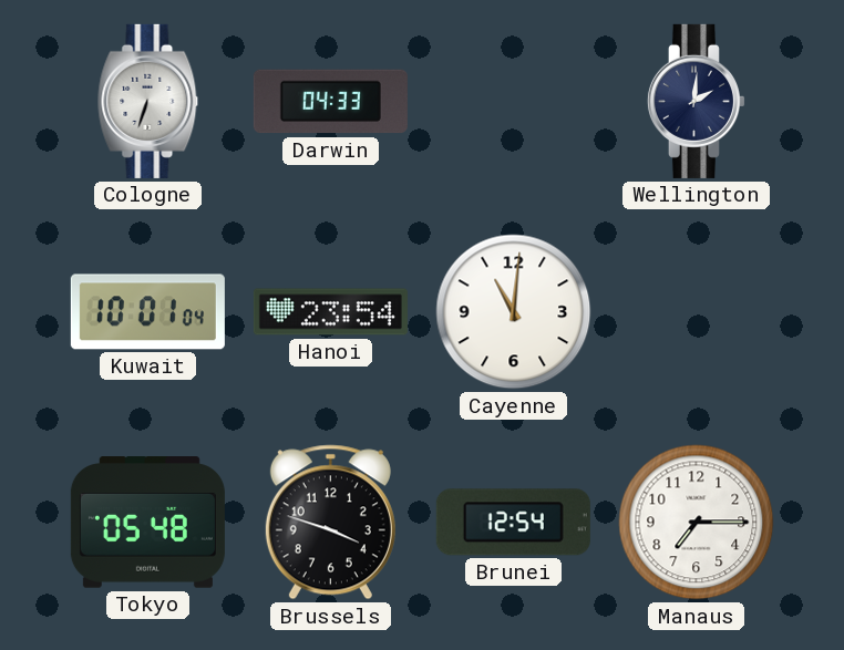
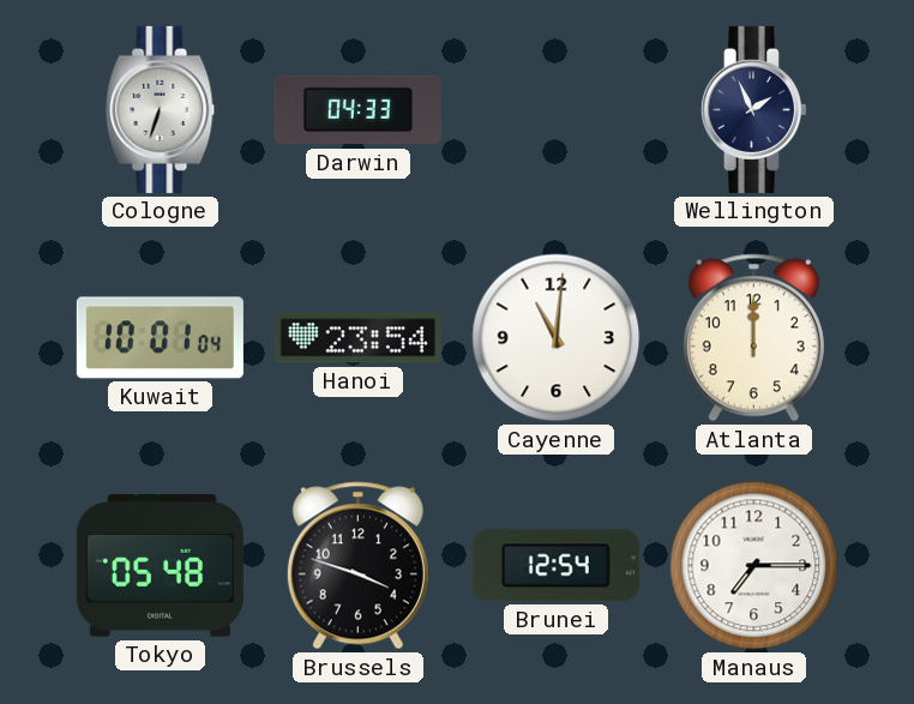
Wellington: 2:01 -> 1:56 (753, 109)
Atlanta: none -> 12:00 (753, 338)
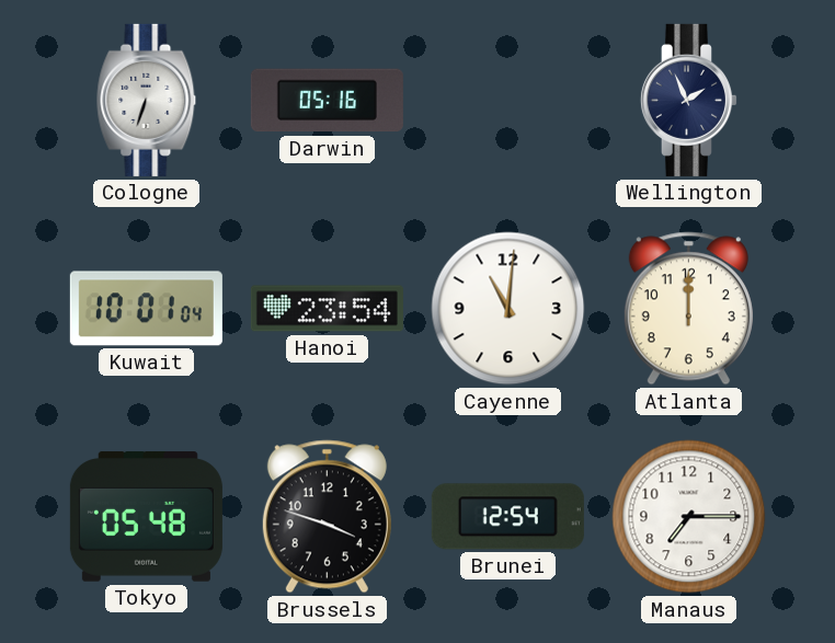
Darwin: 04:33 -> 05:16 (327, 101)
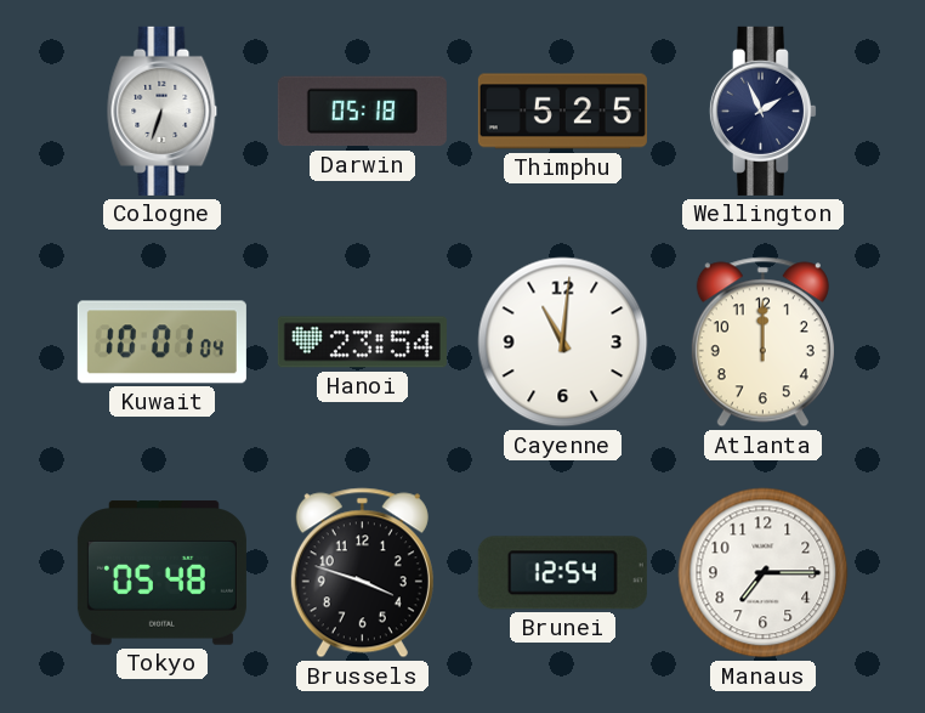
Darwin: 05:16 -> 05:18 (362, 112)
Thimphu: none -> 5:25 (562, 112)
